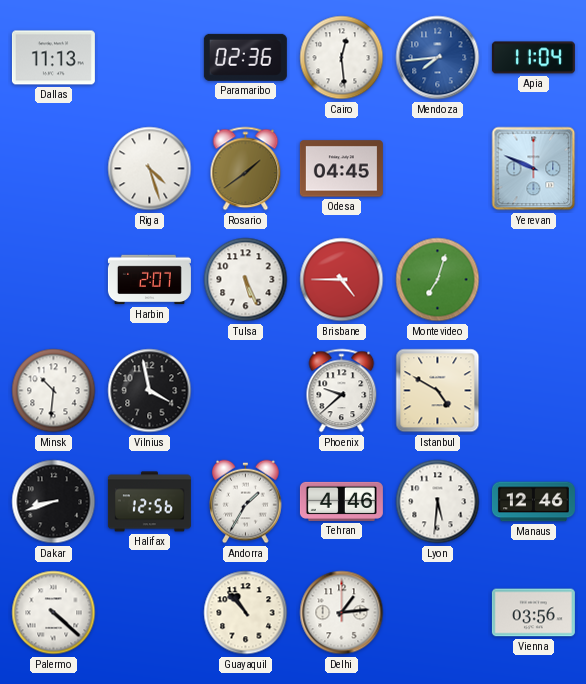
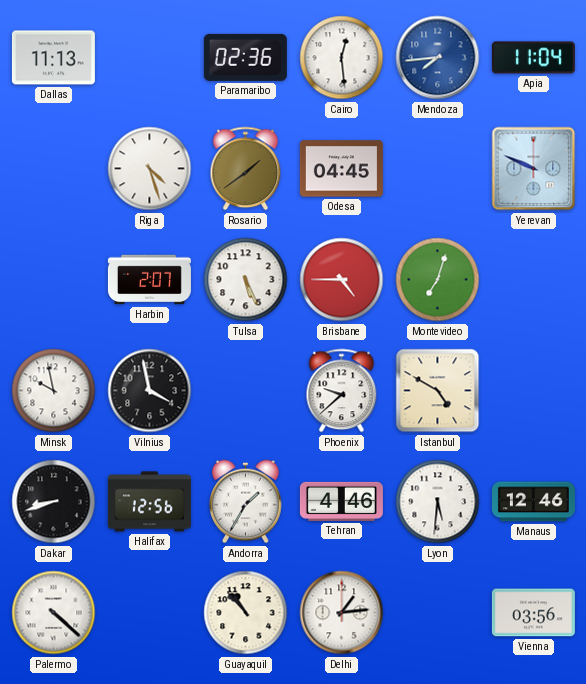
Minsk: 10:31 -> 9:58 (54, 391)
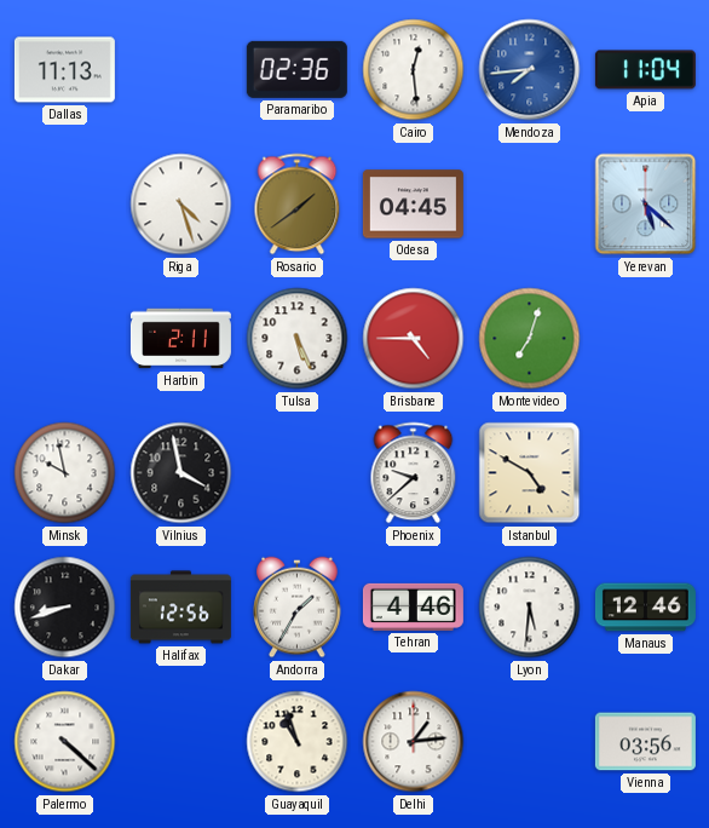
Yerevan: 9:49 -> 5:22 (646, 205)
Harbin: 2:07 -> 2:11 (180, 339)
Guayaquil: 10:53 -> 10:57 (298, 742)
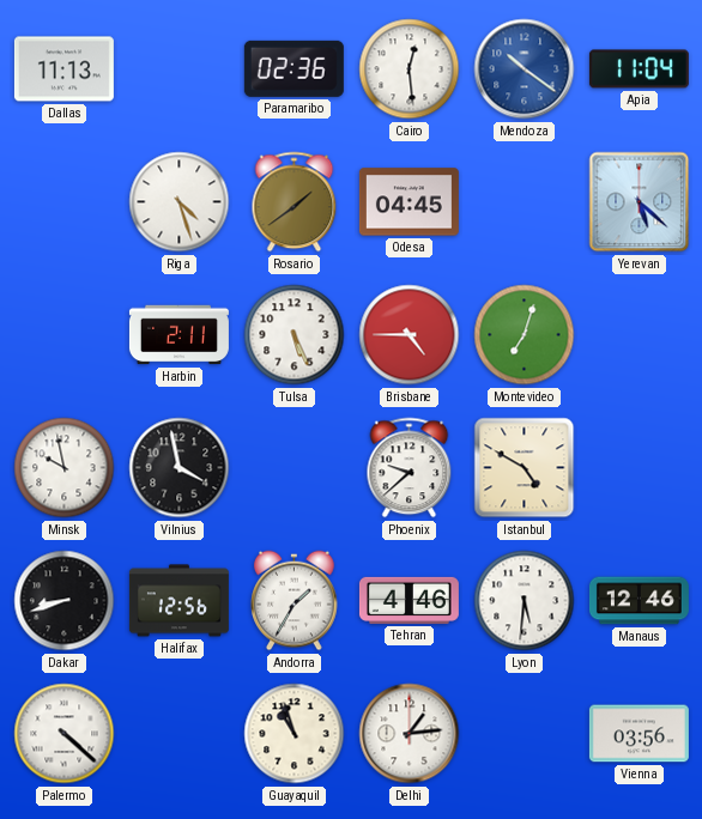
Mendoza: 7:44 -> 10:21 (525, 69)
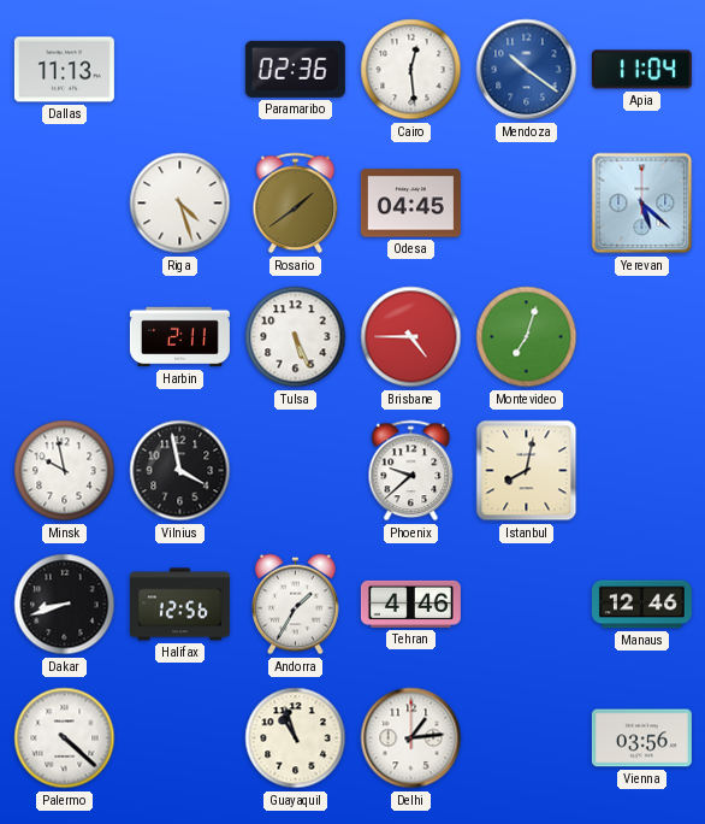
Istanbul: 4:50 -> 8:02 (527, 471)
Lyon: 5:31 -> none (525, 601)
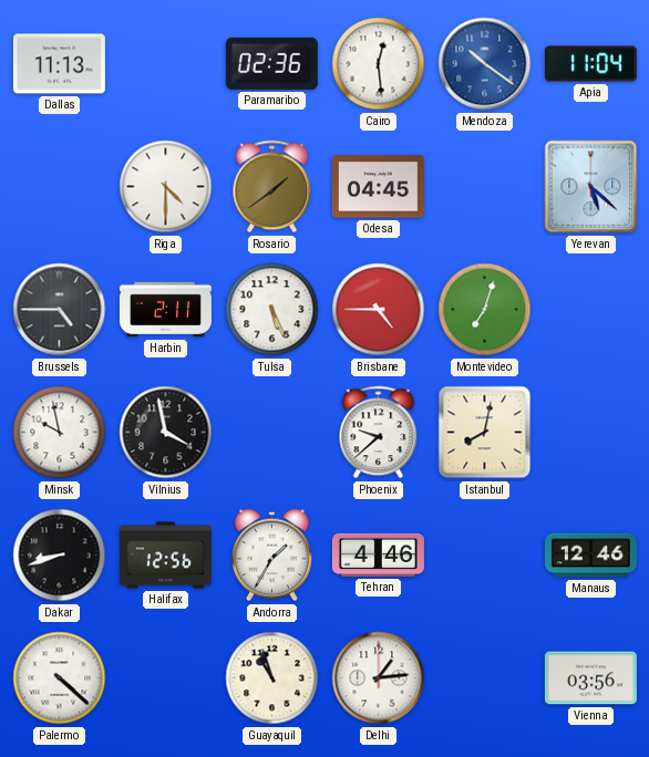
Riga: 4:27 -> 4:30 (166, 187)
Brussels: none -> 4:45 (60, 310)
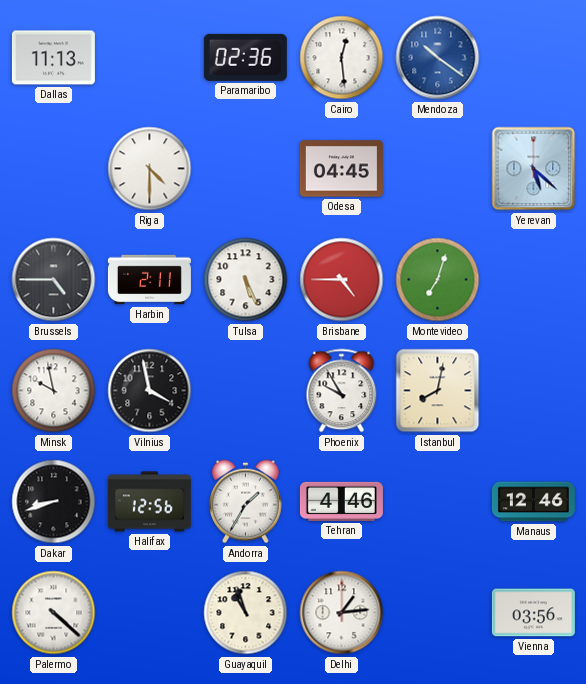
Apia: 11:04 -> none (590, 64)
Rosario: 1:39 -> none (272, 187)
Phoenix: 9:38 -> 9:55 (342, 391)
